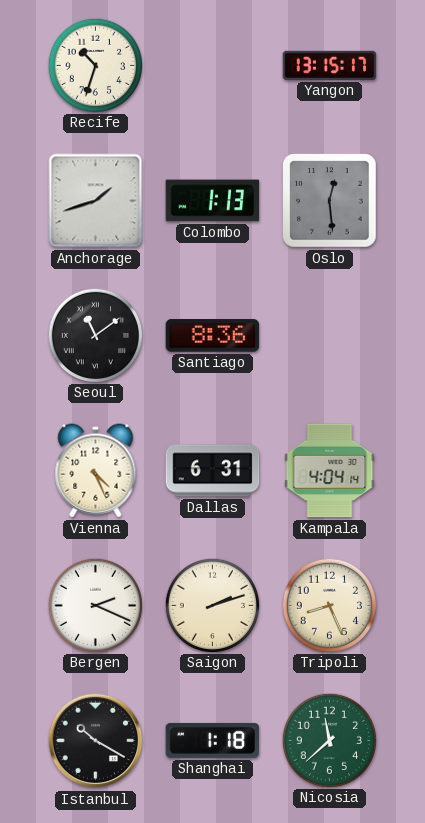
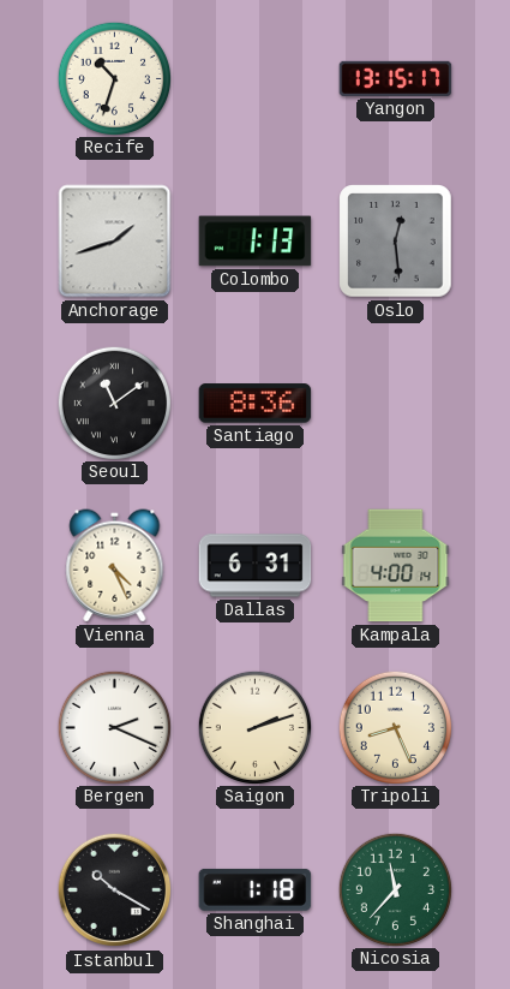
Kampala: 4:04 -> 4:00 (396, 566)
Nicosia: 11:38 -> 11:37 (395, 889)
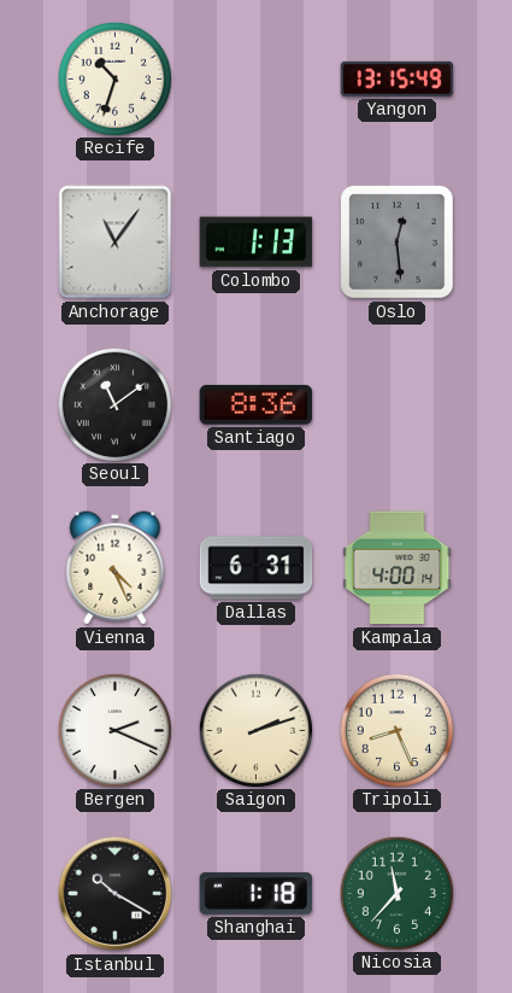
Yangon: 13:15:17 -> 13:15:49 (398, 78)
Anchorage: 1:42 -> 11:06 (116, 243)
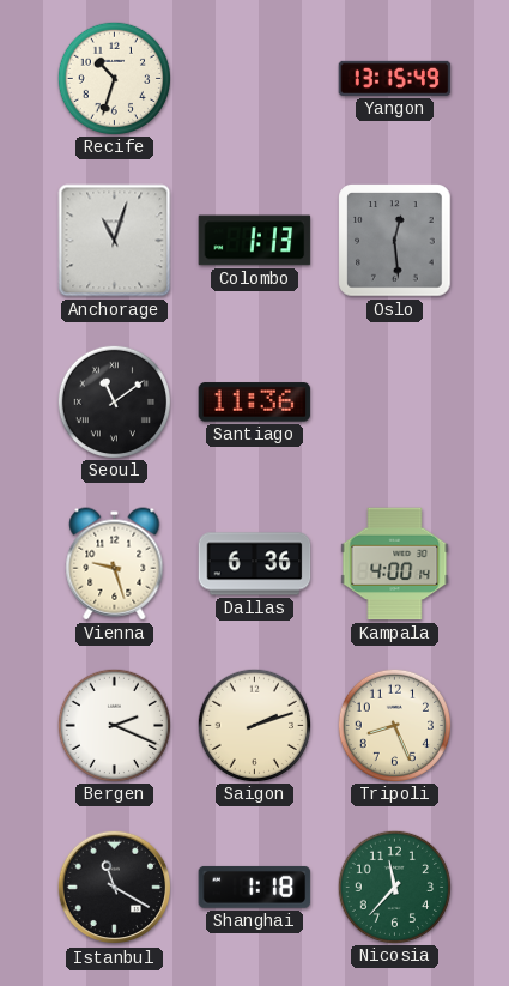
Anchorage: 11:06 -> 11:03 (115, 241)
Santiago: 8:36 -> 11:36 (255, 403)
Vienna: 4:26 -> 9:27 (115, 564)
Dallas: 6:31 -> 6:36 (255, 564)
Istanbul: 10:20 -> 11:20 (115, 888)
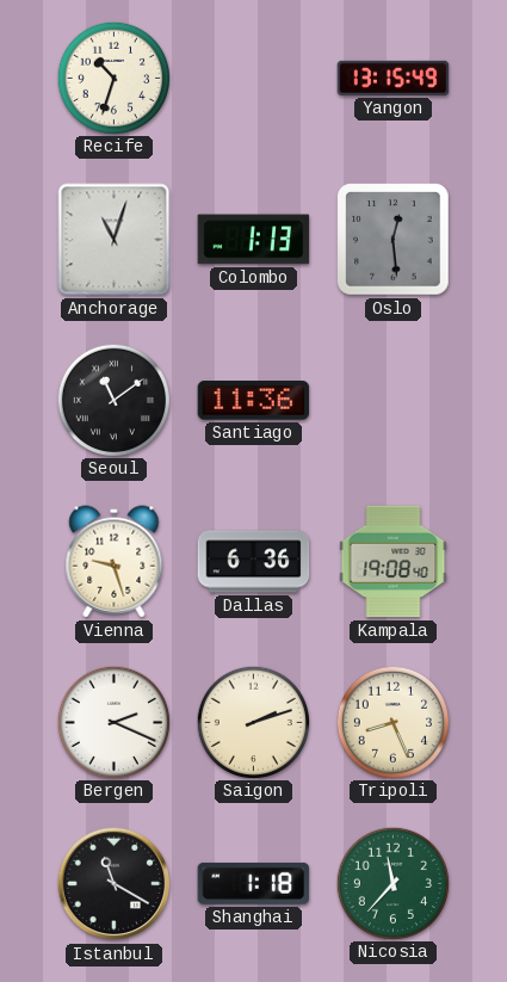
Kampala: 4:00 -> 19:08 (394, 562)
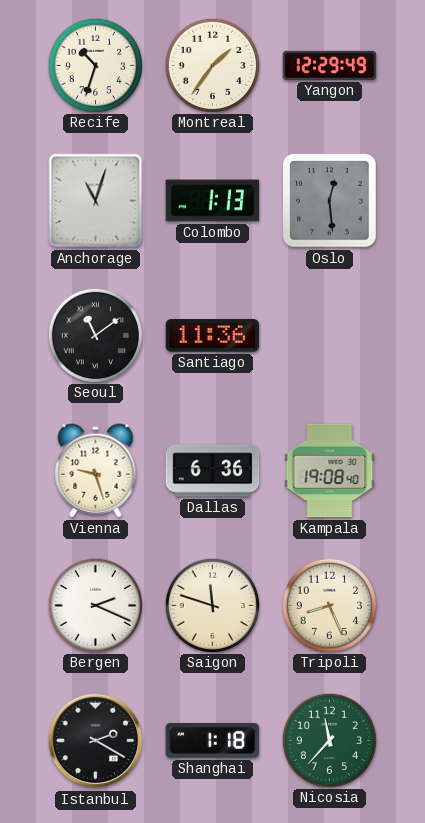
Montreal: none -> 1:36 (212, 65)
Yangon: 13:15 -> 12:29 (330, 65)
Saigon: 2:12 -> 11:48 (212, 605)
Istanbul: 11:20 -> 2:20 (96, 741)
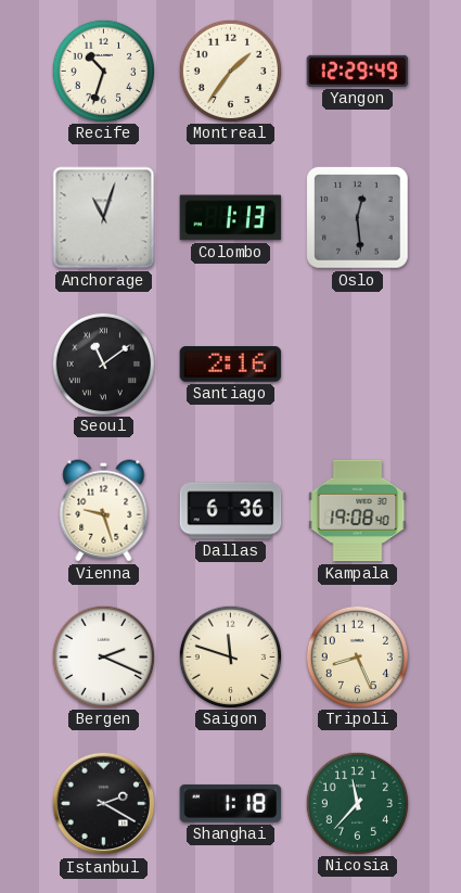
Santiago: 11:36 -> 2:16 (231, 365)
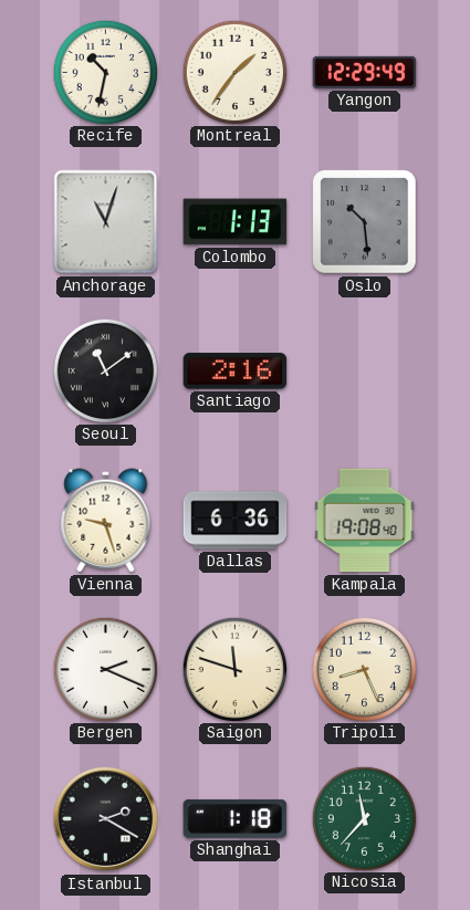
Recife: 10:33 -> 10:32 (105, 72)
Oslo: 12:29 -> 10:29 (365, 222)
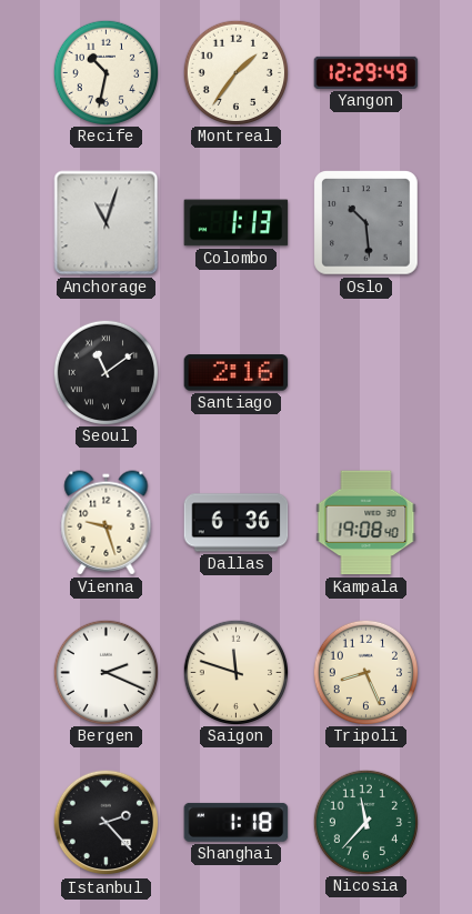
Istanbul: 2:20 -> 2:23 (107, 823)
